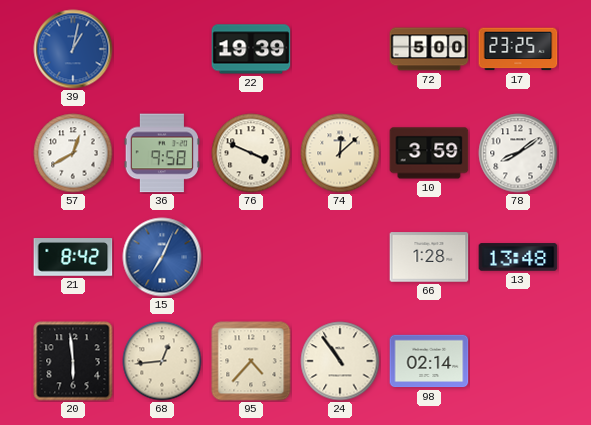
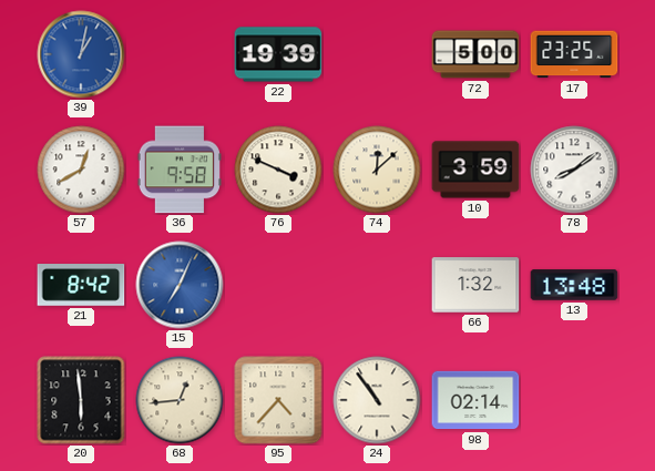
66: 1:28 -> 1:32 (475, 285)
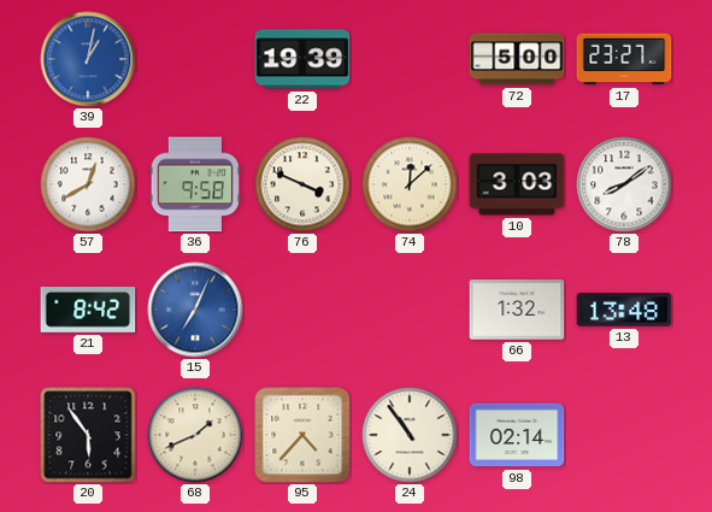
17: 23:25 -> 23:27 (624, 59)
10: 3:59 -> 3:03 (517, 184)
20: 5:59 -> 5:54 (88, 435)
68: 12:44 -> 1:41 (195, 435)
